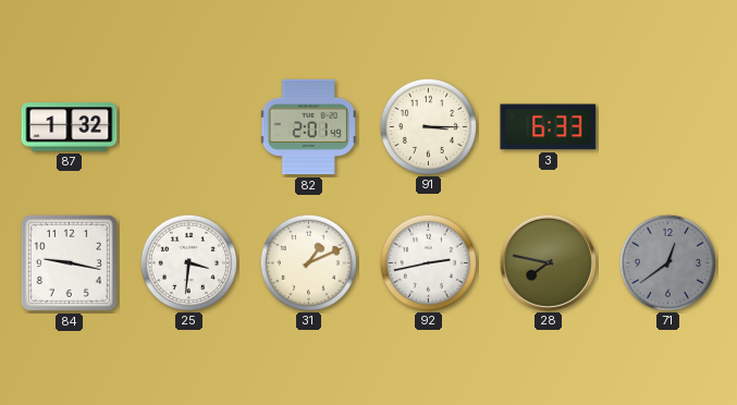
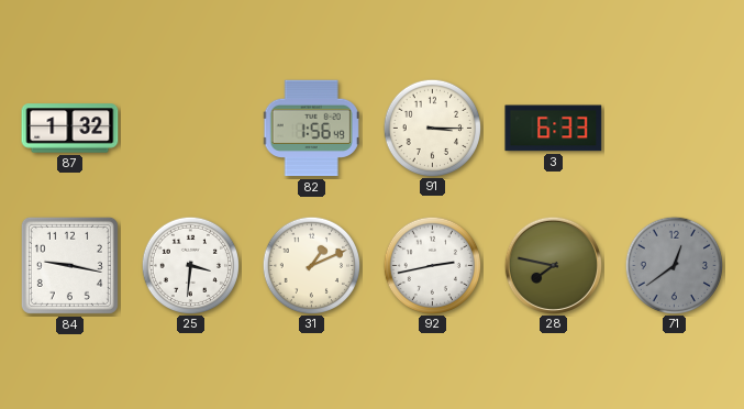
82: 2:01 -> 1:56 (311, 129)
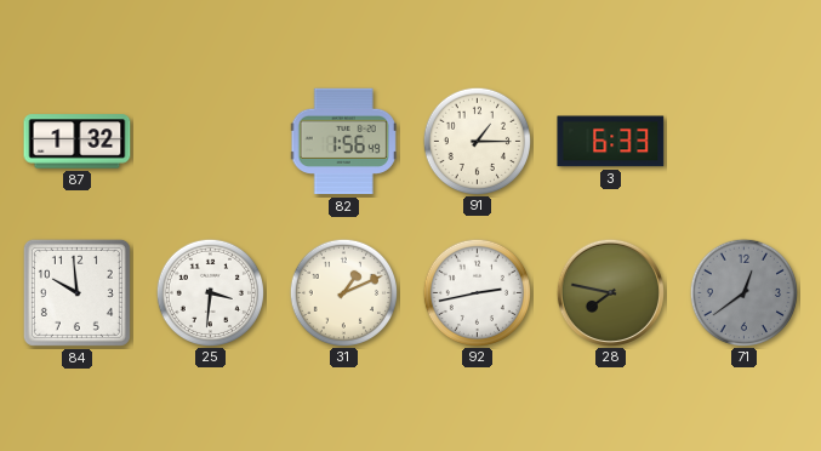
91: 3:15 -> 1:15 (477, 141)
84: 9:17 -> 9:59 (76, 292)
